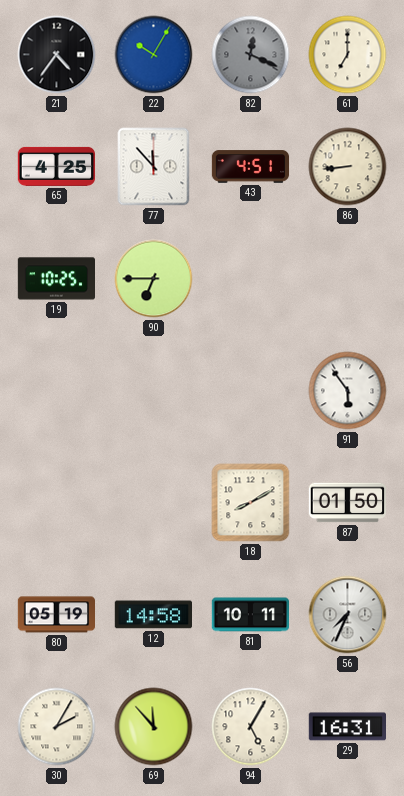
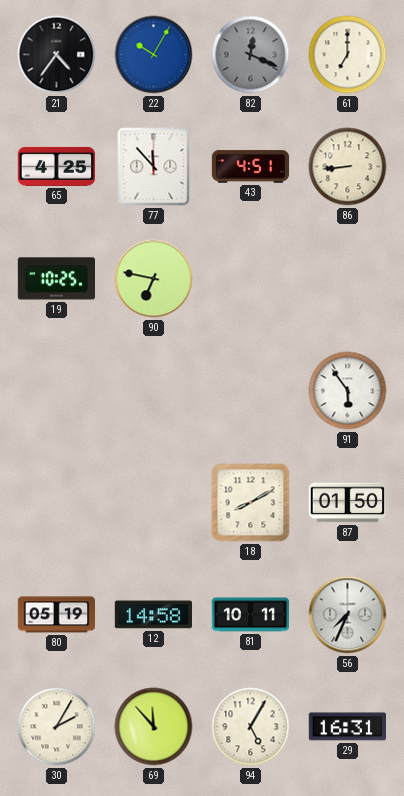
90: 6:45 -> 6:47 (154, 279)
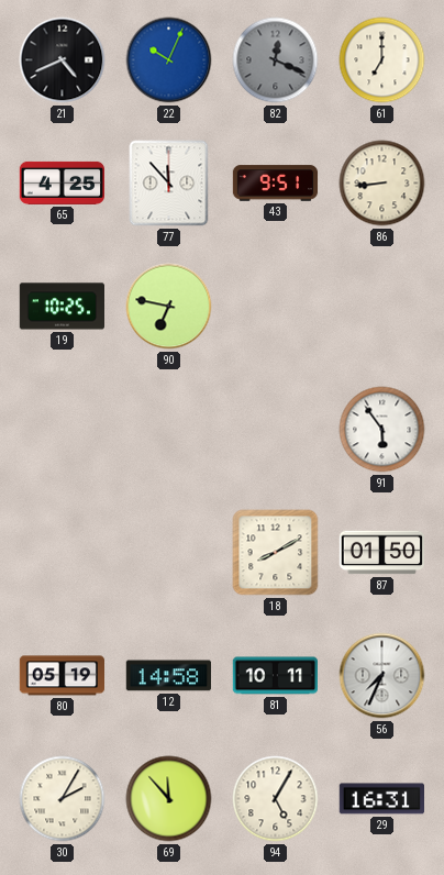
21: 4:36 -> 4:41 (63, 60)
22: 10:05 -> 10:04 (169, 60)
43: 4:51 -> 9:51 (276, 184)
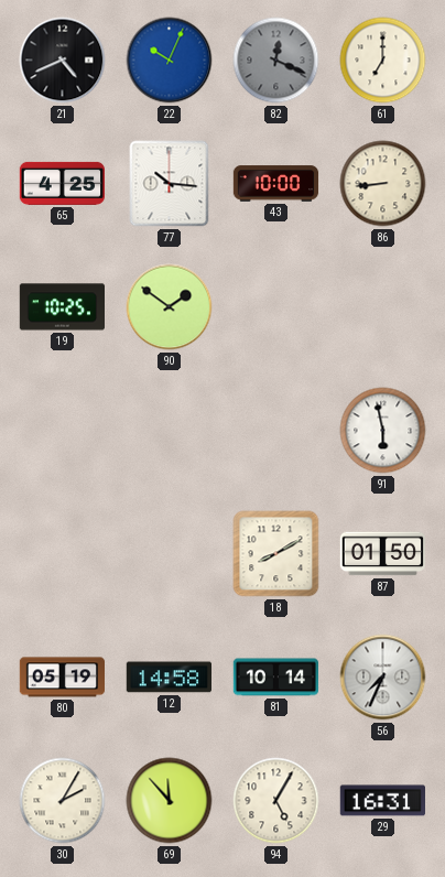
77: 11:53 -> 10:16 (170, 184)
43: 9:51 -> 10:00 (276, 184)
90: 6:47 -> 1:51 (170, 307)
91: 5:54 -> 5:58 (383, 431)
81: 10:11 -> 10:14 (275, 678)
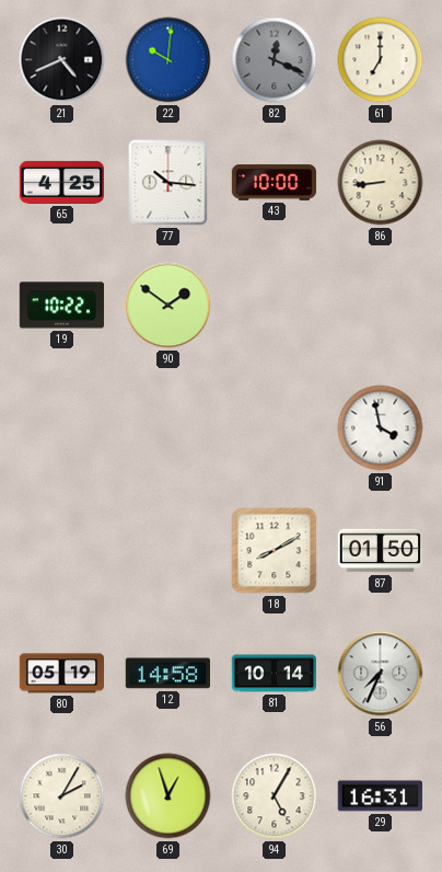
22: 10:04 -> 10:01 (168, 60)
19: 10:25 -> 10:22 (61, 306)
91: 5:58 -> 3:58 (381, 428)
69: 11:53 -> 12:57 (168, 796)
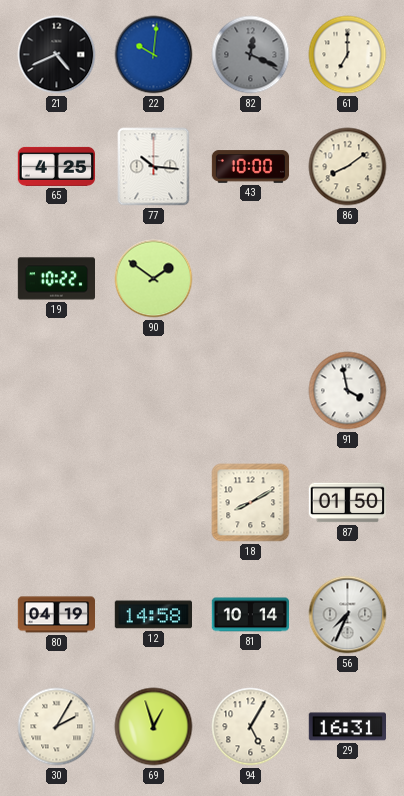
86: 8:44 -> 8:09 (348, 167)
80: 05:19 -> 04:19 (56, 615)
